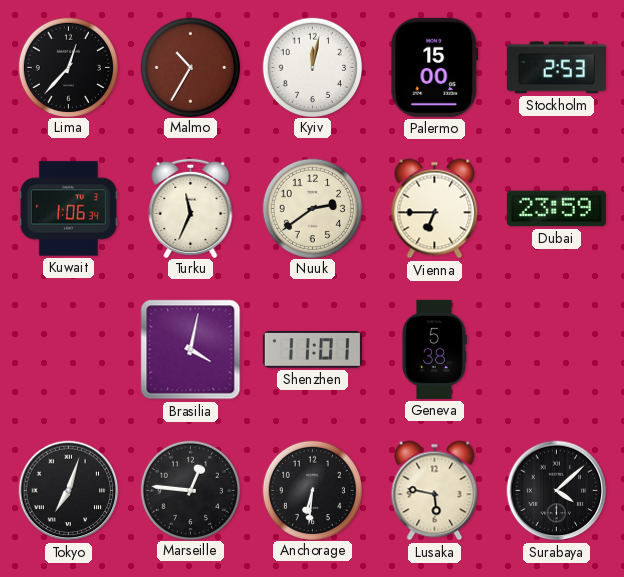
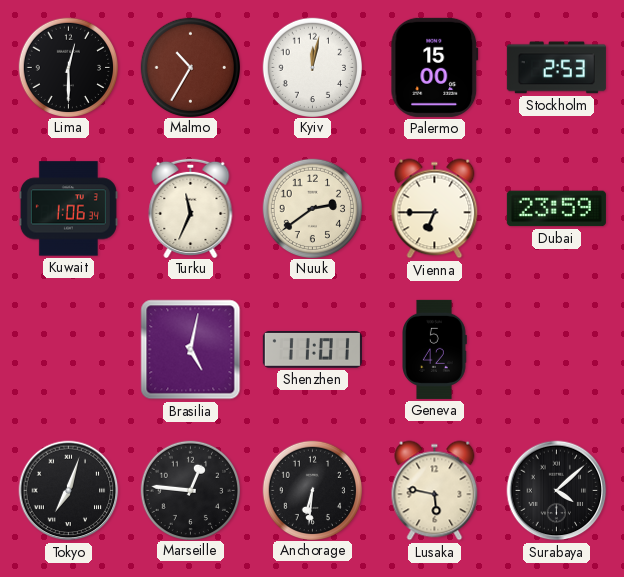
Lima: 12:37 -> 12:30 (68, 67)
Brasilia: 4:02 -> 5:02 (191, 350)
Geneva: 5:38 -> 5:42 (435, 349)
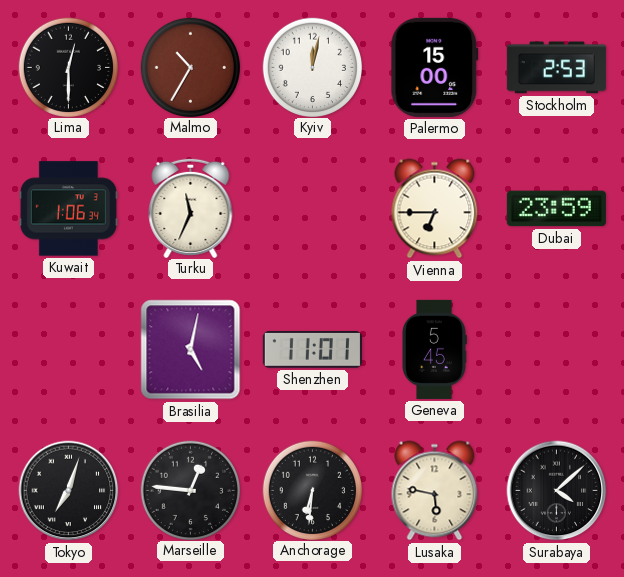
Nuuk: 2:39 -> none (312, 208)
Geneva: 5:42 -> 5:45 (435, 349)
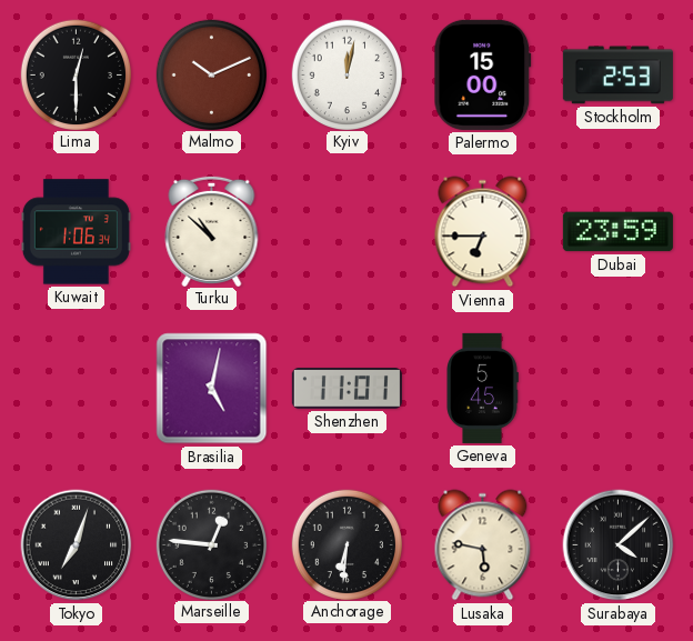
Malmo: 10:35 -> 10:11 (211, 74)
Turku: 11:34 -> 10:52 (212, 230)
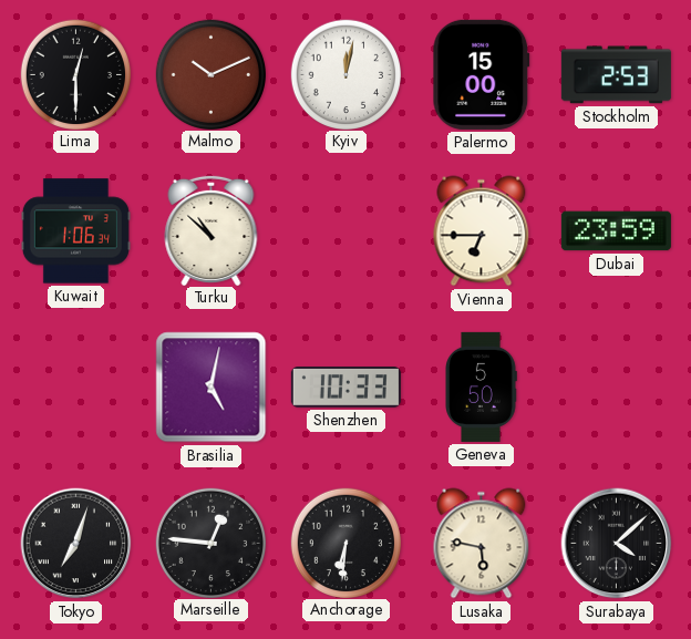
Shenzhen: 11:01 -> 10:33 (345, 388)
Geneva: 5:45 -> 5:50 (482, 387)
